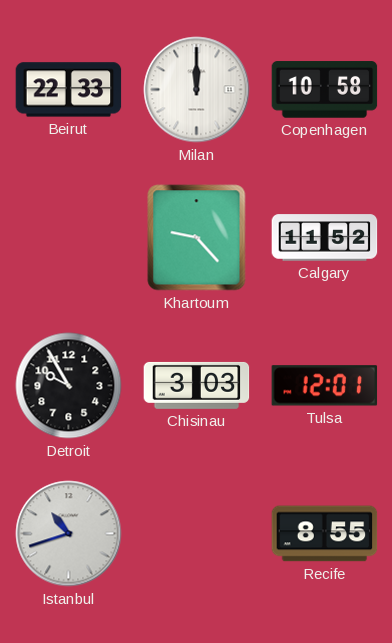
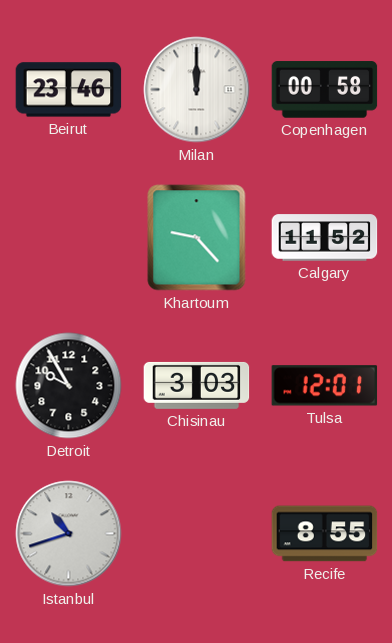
Beirut: 22:33 -> 23:46 (69, 90)
Copenhagen: 10:58 -> 00:58 (325, 90)
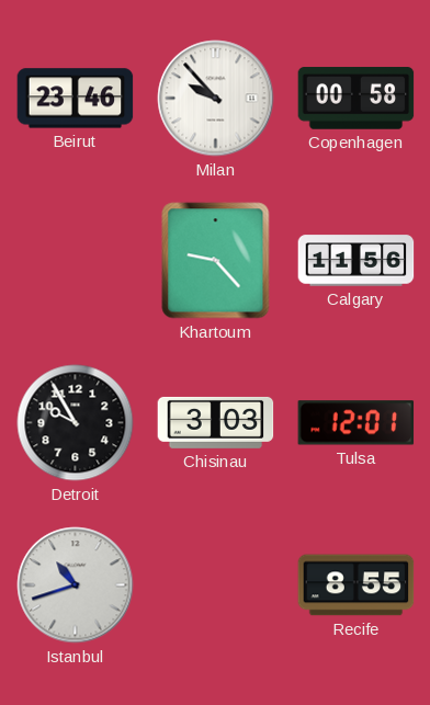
Milan: 12:00 -> 9:53 (216, 99)
Calgary: 11:52 -> 11:56 (357, 261)
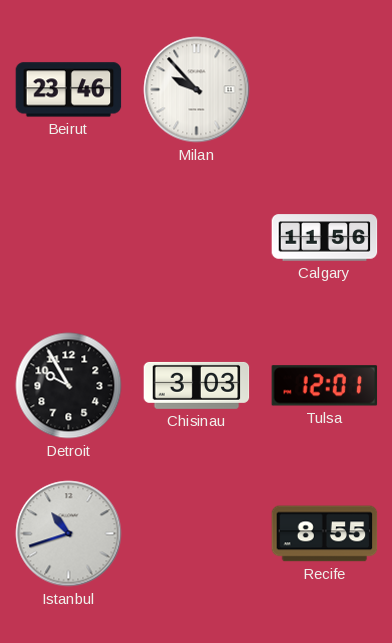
Copenhagen: 00:58 -> none (357, 99)
Khartoum: 9:23 -> none (216, 261)
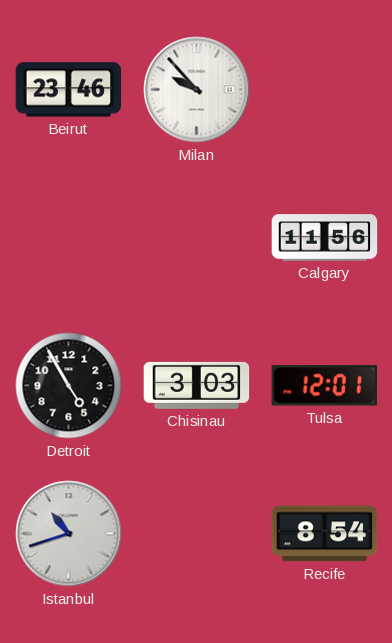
Detroit: 9:55 -> 4:55 (69, 386)
Recife: 8:55 -> 8:54 (325, 534)
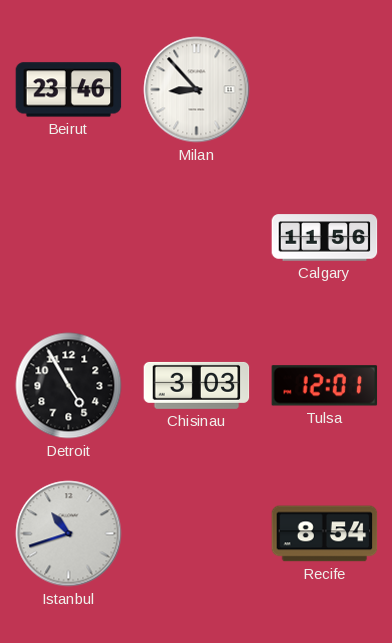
Milan: 9:53 -> 8:53 (197, 90)
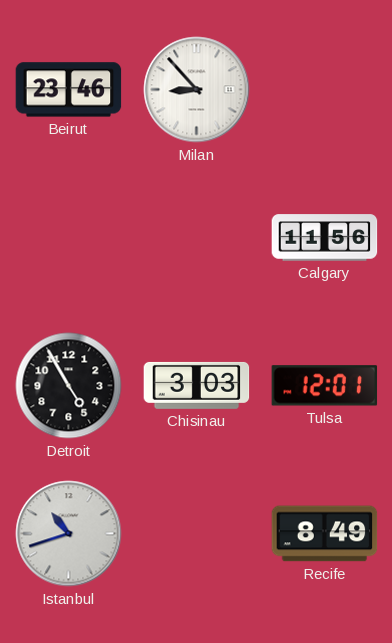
Recife: 8:54 -> 8:49 (325, 534)
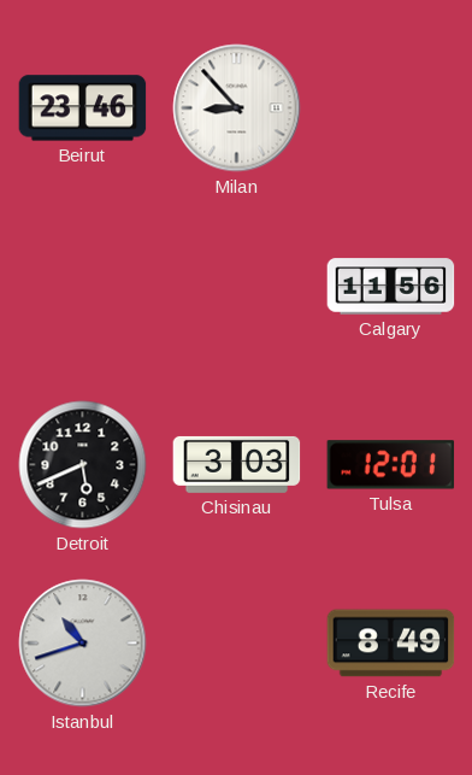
Detroit: 4:55 -> 5:41 (83, 465)
